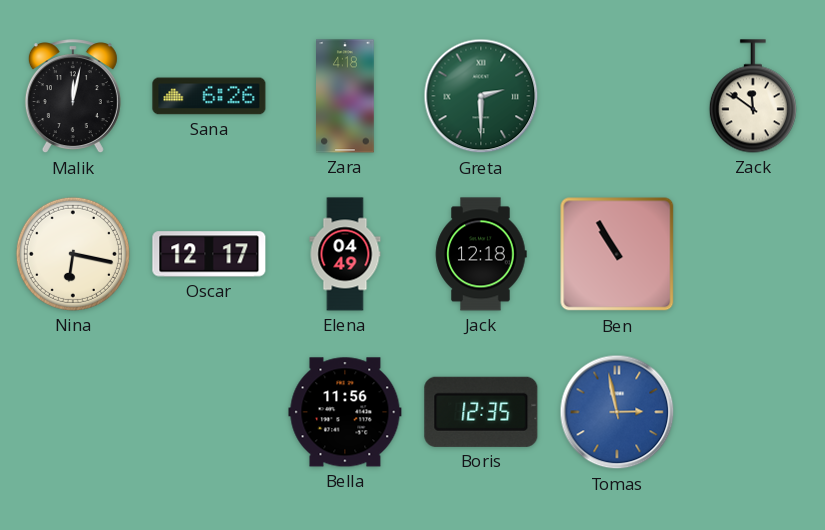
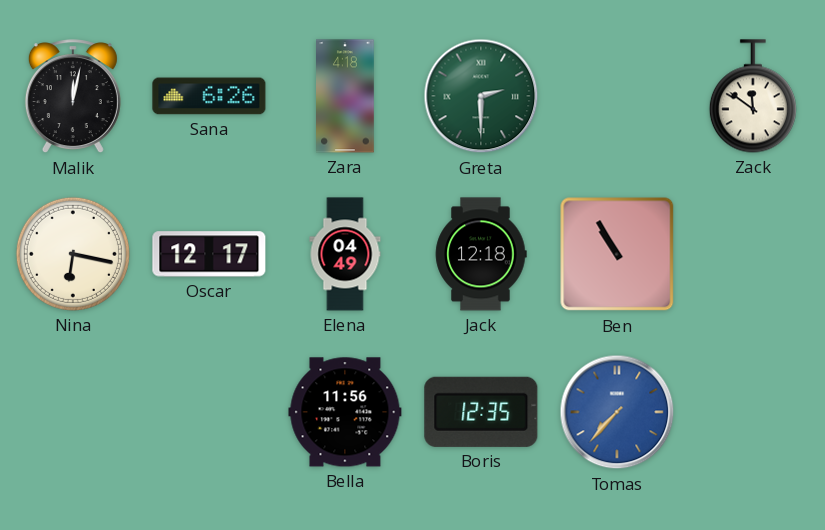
Tomas: 2:58 -> 7:37 (617, 412)
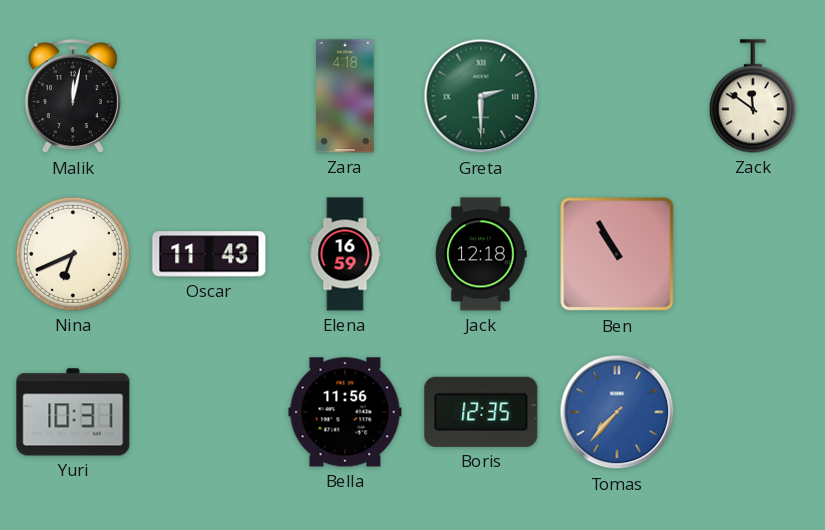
Sana: 6:26 -> none (209, 96)
Nina: 6:17 -> 6:41 (73, 254)
Oscar: 12:17 -> 11:43 (209, 254)
Elena: 04:49 -> 16:59 (345, 254)
Yuri: none -> 10:31 (73, 412)
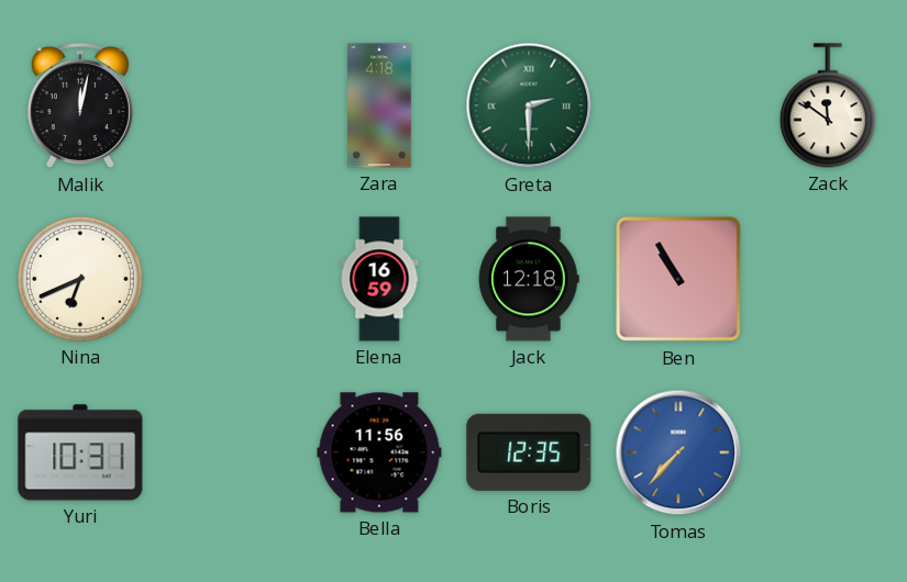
Oscar: 11:43 -> none (209, 254)
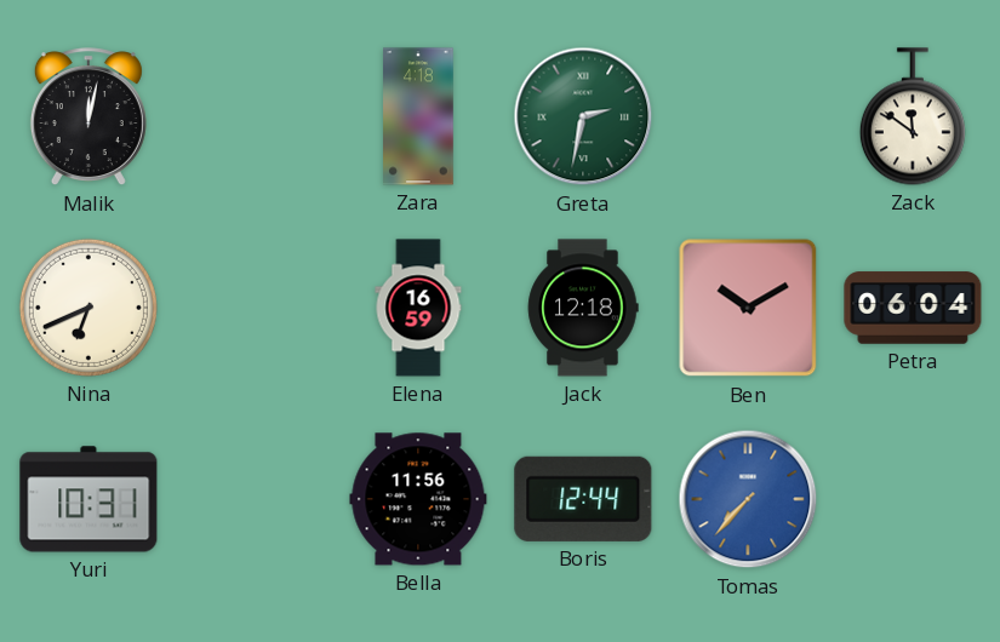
Greta: 2:30 -> 2:32 (583, 116)
Ben: 10:55 -> 10:10 (748, 308)
Petra: none -> 06:04 (913, 308)
Boris: 12:35 -> 12:44 (583, 499)
